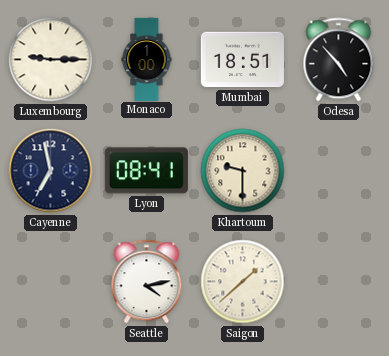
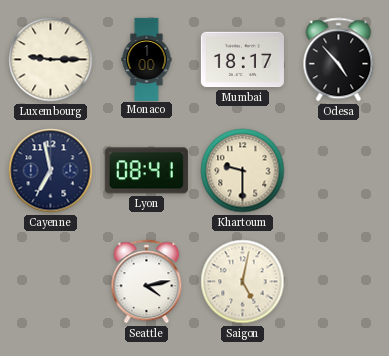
Mumbai: 18:51 -> 18:17 (242, 60)
Saigon: 1:38 -> 5:02 (243, 282)
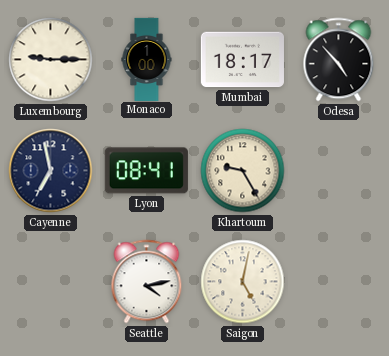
Khartoum: 9:30 -> 9:25 (243, 171)
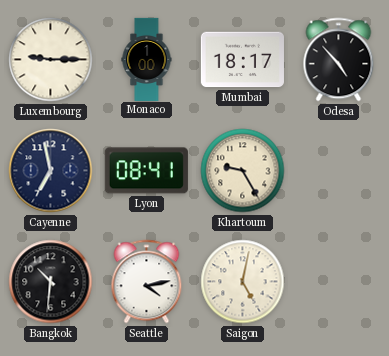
Bangkok: none -> 10:31 (51, 282)
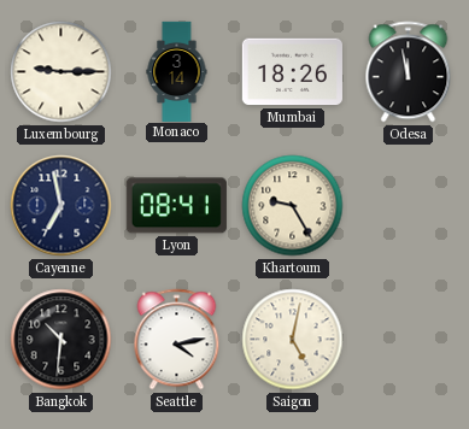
Monaco: 1:00 -> 3:14 (177, 71)
Mumbai: 18:17 -> 18:26 (292, 72)
Odesa: 4:53 -> 11:58 (409, 72)
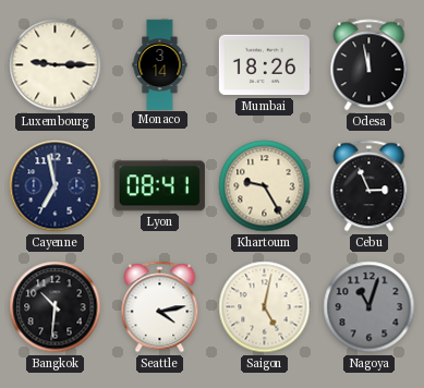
Cebu: none -> 2:56 (370, 186)
Nagoya: none -> 11:03 (370, 307)
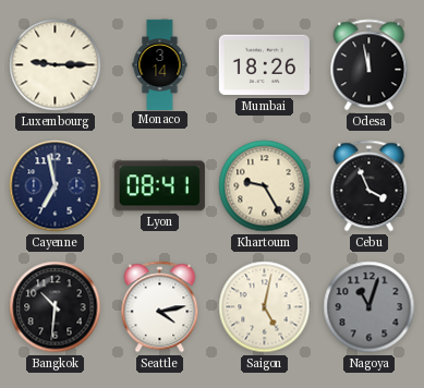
Cebu: 2:56 -> 3:56 (370, 186)
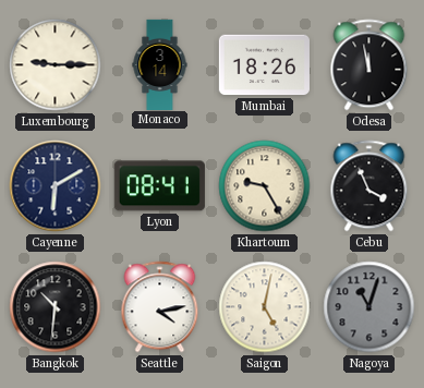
Cayenne: 6:58 -> 6:10 (56, 186)
